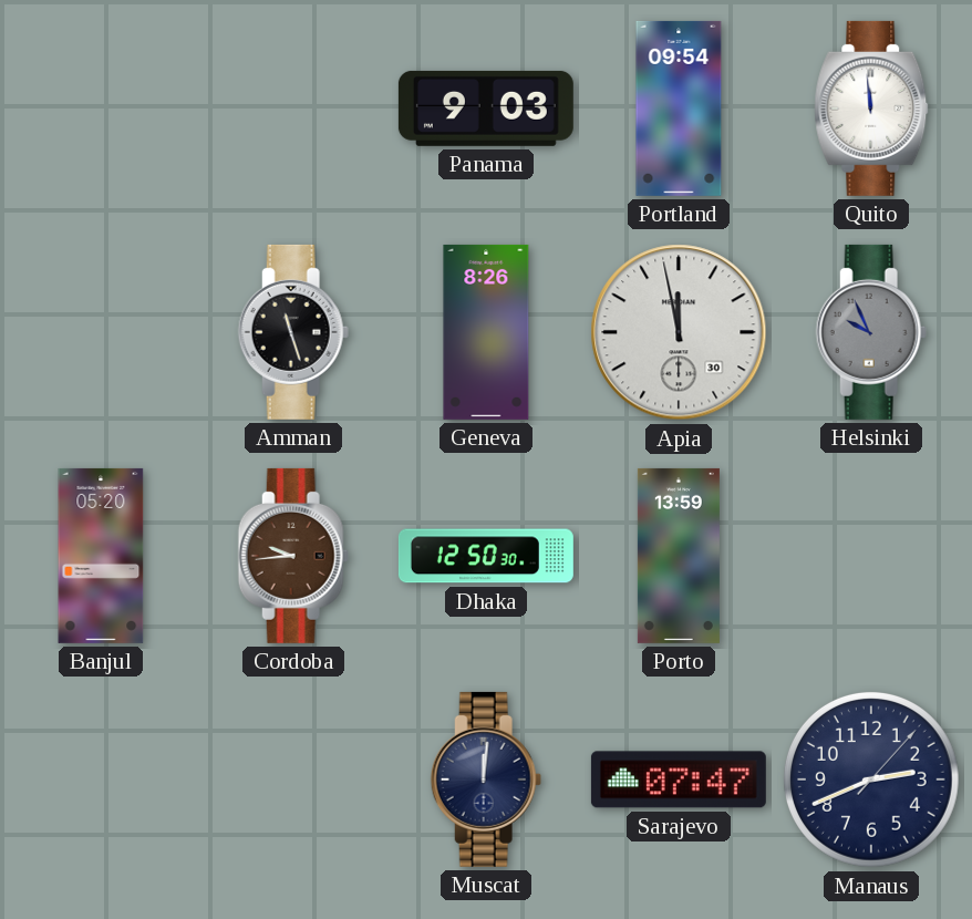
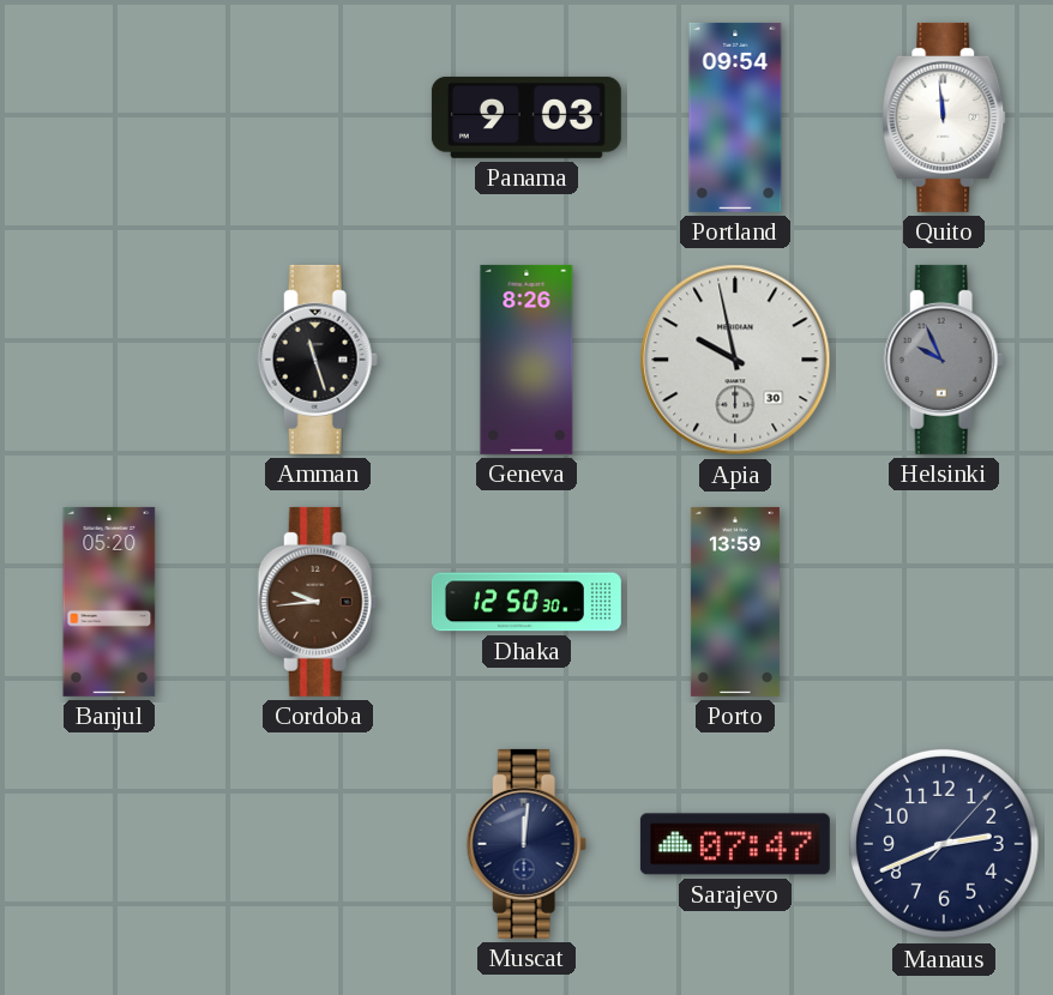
Apia: 11:58 -> 9:58 (735, 360)
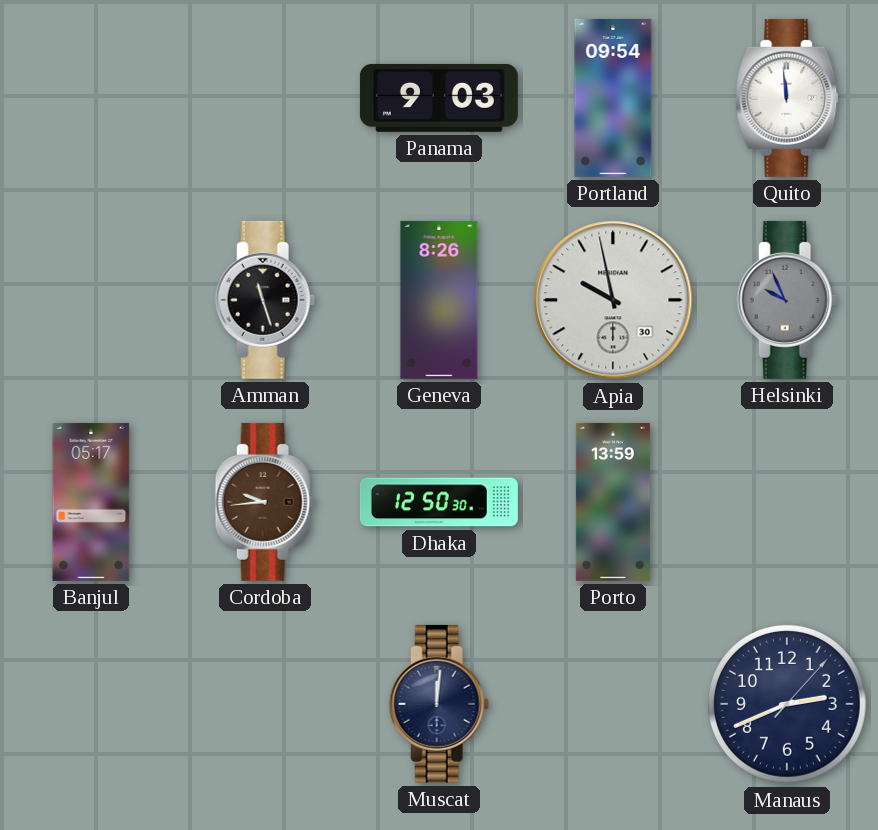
Banjul: 05:20 -> 05:17 (91, 502)
Sarajevo: 07:47 -> none (735, 844)
